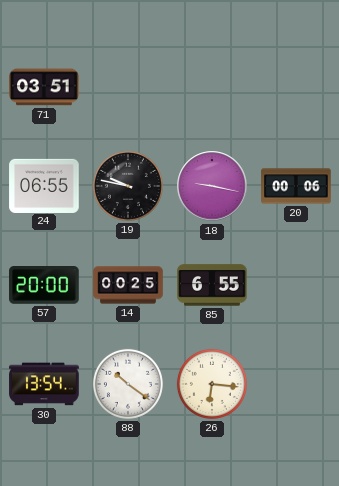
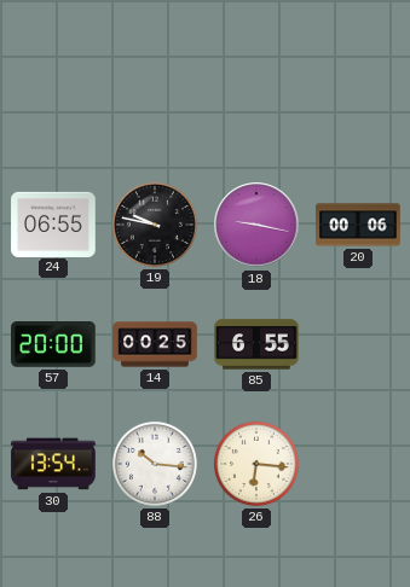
71: 03:51 -> none (44, 87)
88: 10:21 -> 10:16 (155, 464)
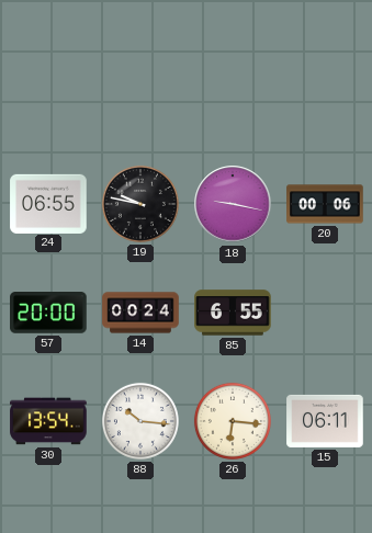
14: 00:25 -> 00:24 (140, 313)
15: none -> 06:11 (325, 421)
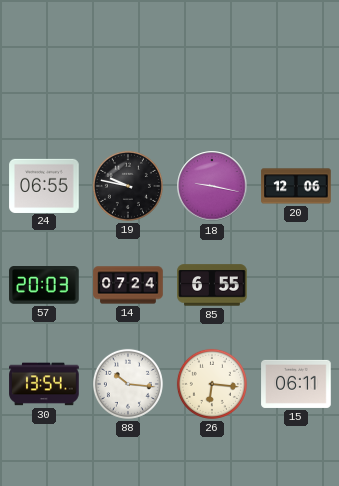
20: 00:06 -> 12:06 (296, 186)
57: 20:00 -> 20:03 (44, 286)
14: 00:24 -> 07:24 (128, 285)
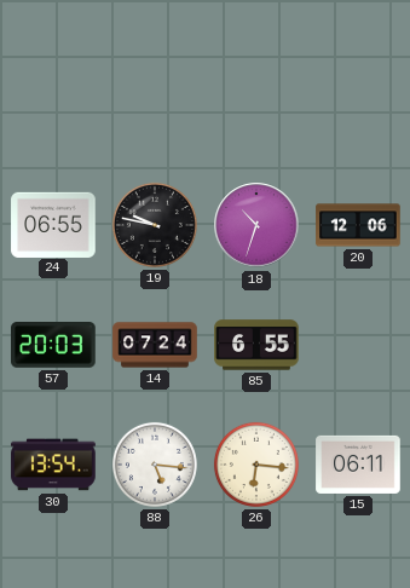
18: 9:17 -> 10:33 (256, 225)
88: 10:16 -> 5:16 (155, 465)
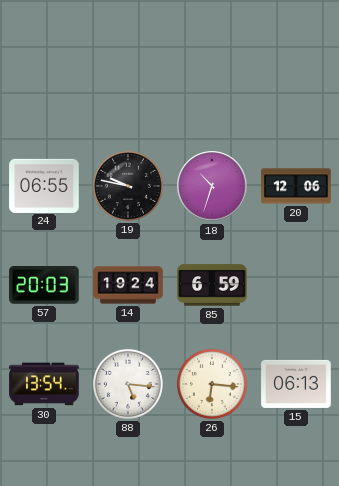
14: 07:24 -> 19:24 (128, 285)
85: 6:55 -> 6:59 (212, 285)
15: 06:11 -> 06:13 (296, 384)
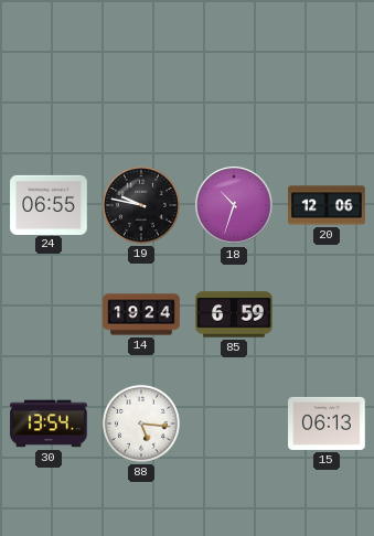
57: 20:03 -> none (44, 286)
26: 6:16 -> none (212, 384)
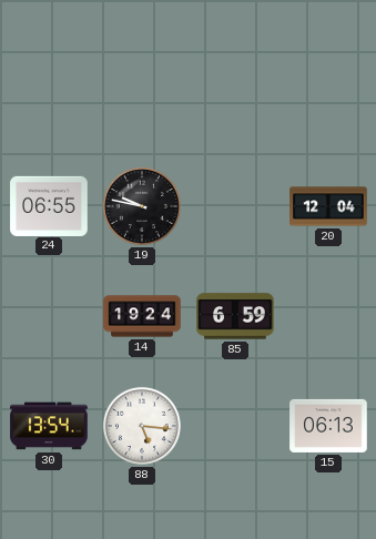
18: 10:33 -> none (234, 205)
20: 12:06 -> 12:04 (328, 206)
